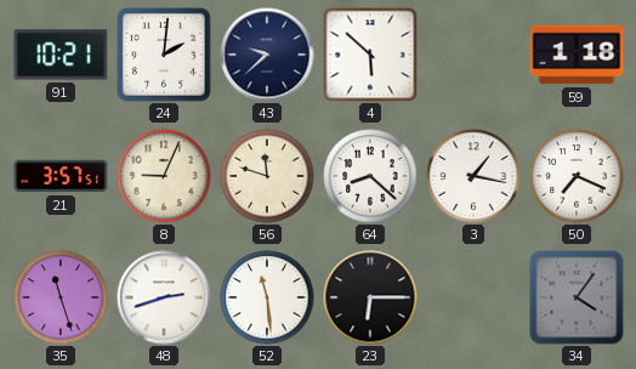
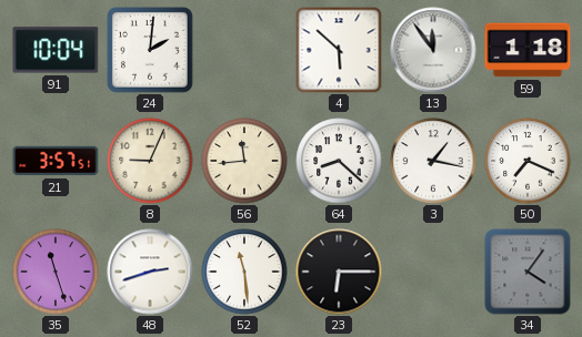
91: 10:21 -> 10:04 (56, 50)
43: 9:38 -> none (267, 55)
13: none -> 11:54 (433, 50)
56: 11:48 -> 11:44 (244, 161)
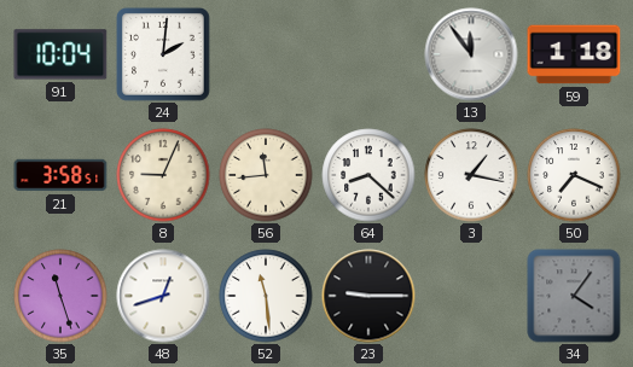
4: 5:52 -> none (339, 50)
21: 3:57 -> 3:58 (60, 175)
48: 2:42 -> 12:42 (163, 296)
23: 6:15 -> 9:15 (368, 296)
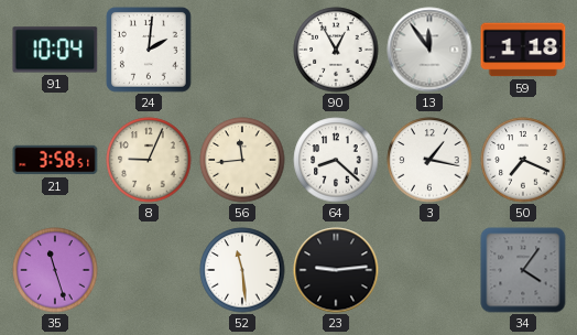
90: none -> 12:55 (336, 50)
48: 12:42 -> none (163, 296)
23: 9:15 -> 9:14 (336, 270)
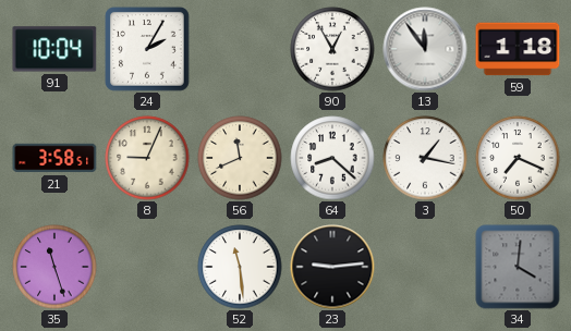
24: 2:01 -> 2:05 (148, 50)
56: 11:44 -> 11:41 (240, 158)
34: 4:06 -> 4:01 (518, 267)
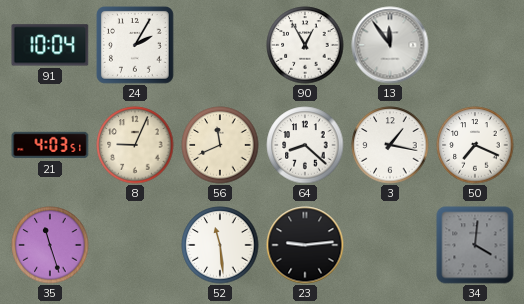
59: 1:18 -> none (518, 49)
21: 3:58 -> 4:03 (50, 145)
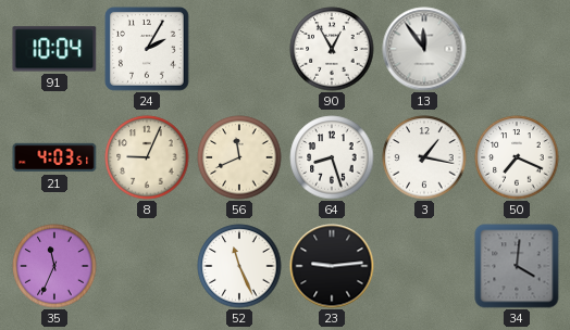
64: 8:22 -> 8:27 (332, 157)
35: 11:27 -> 11:34 (54, 266)
52: 11:29 -> 11:26 (239, 266)
